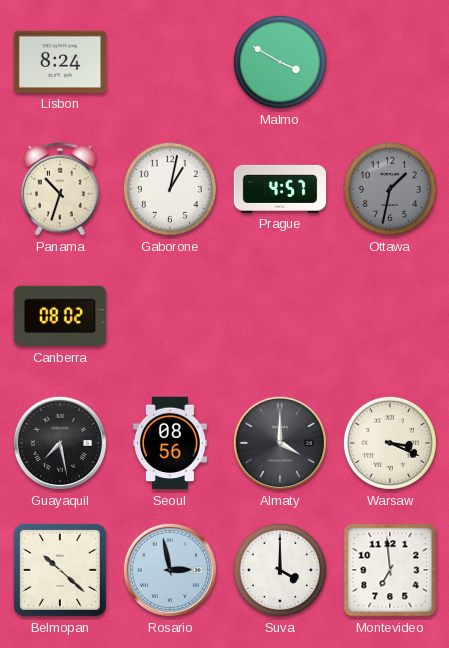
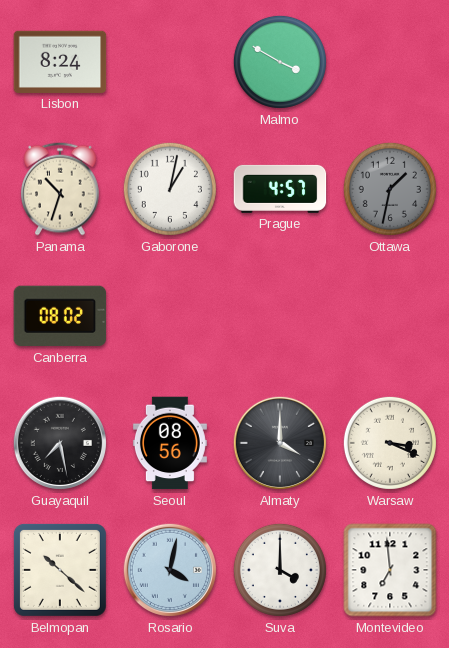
Rosario: 2:58 -> 4:02 (170, 570)
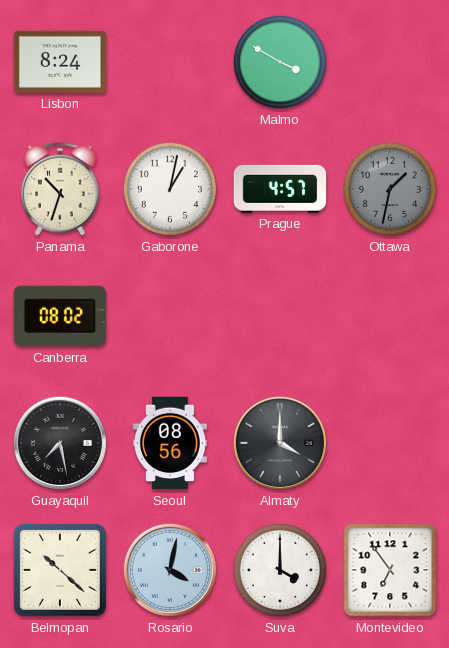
Warsaw: 3:19 -> none (390, 443)
Montevideo: 6:59 -> 6:54 (390, 570)
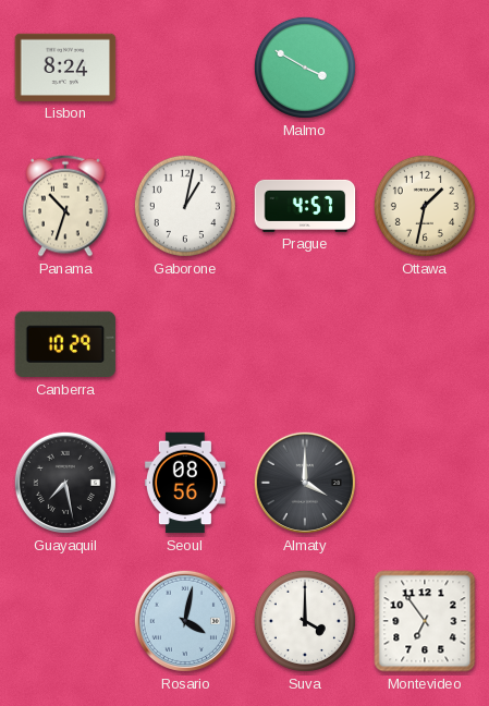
Ottawa dial: grey -> cream (425, 206)
Canberra: 08:02 -> 10:29 (65, 344)
Belmopan: 10:22 -> none (60, 570)
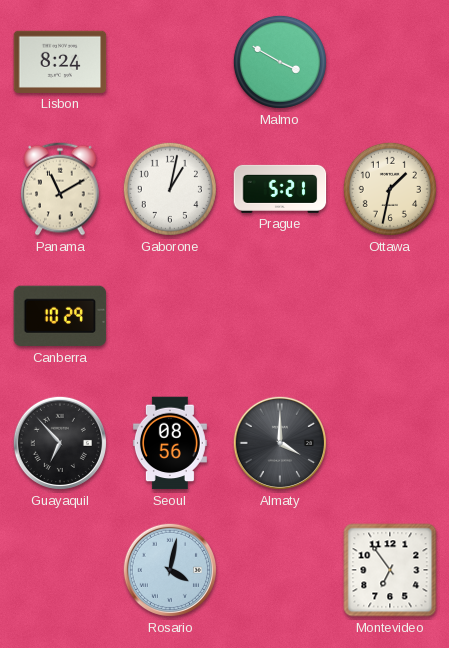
Panama: 10:33 -> 11:10 (61, 189)
Prague: 4:57 -> 5:21 (280, 189)
Guayaquil: 7:28 -> 6:53 (60, 443)
Suva: 4:00 -> none (305, 621)
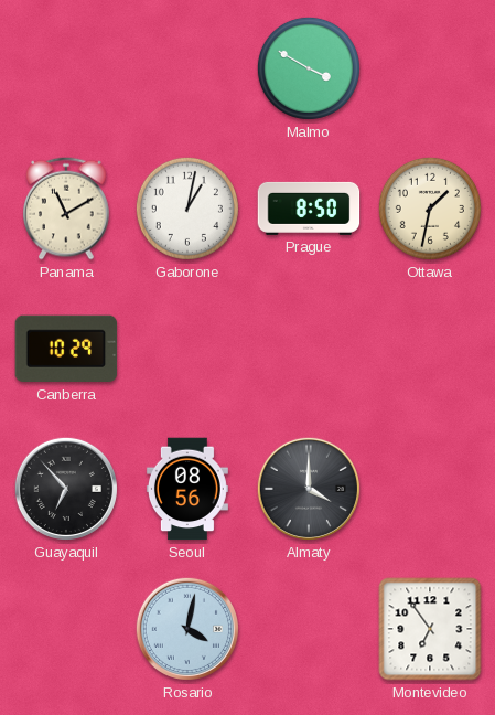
Lisbon: 8:24 -> none (60, 62)
Prague: 5:21 -> 8:50 (309, 209)
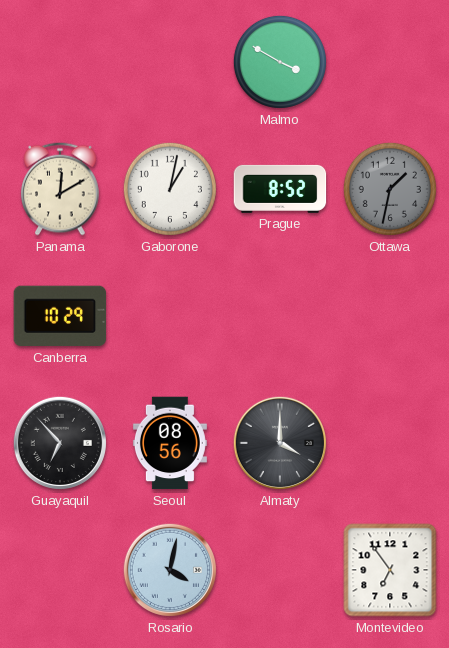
Panama: 11:10 -> 12:10 (61, 189)
Prague: 8:50 -> 8:52 (280, 189)
Ottawa dial: cream -> grey (390, 189)
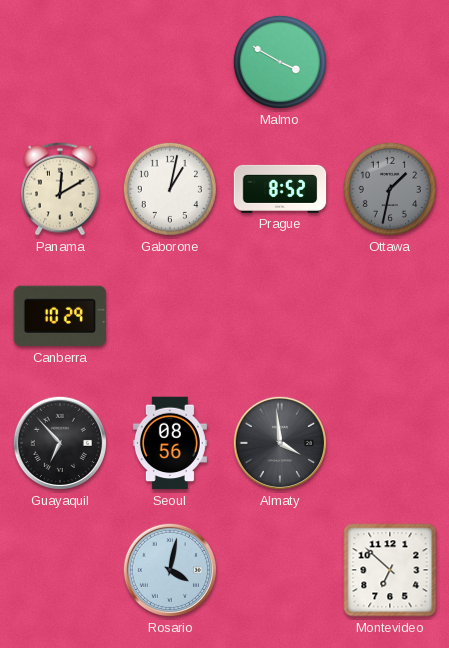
Almaty: 4:00 -> 3:59 (280, 443)
Montevideo: 6:54 -> 6:52 (390, 570)
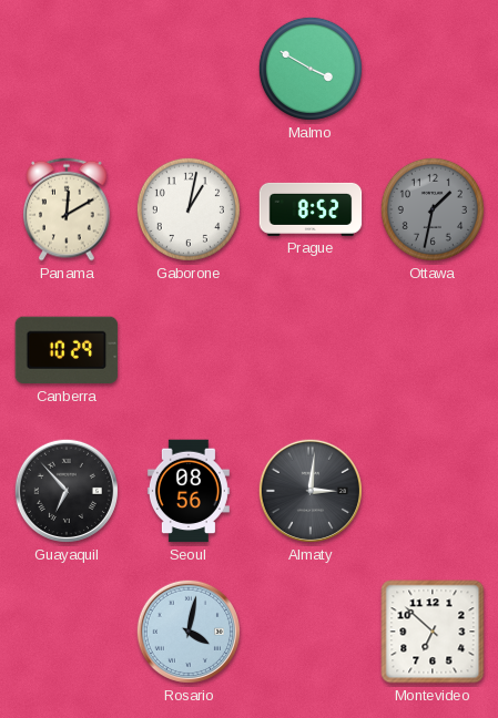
Almaty: 3:59 -> 3:01 (311, 491)
